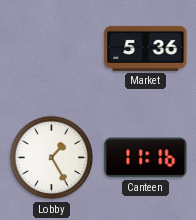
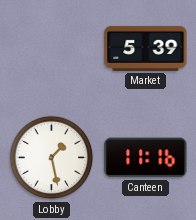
Market: 5:36 -> 5:39 (146, 48)
Lobby: 1:25 -> 1:28 (52, 158)
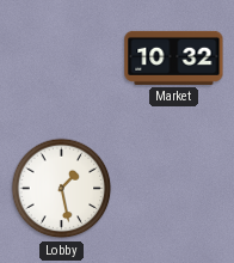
Market: 5:39 -> 10:32 (174, 57)
Canteen: 11:16 -> none (146, 158)
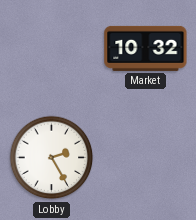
Lobby: 1:28 -> 2:25 (52, 158)
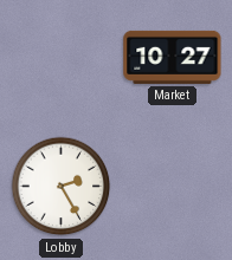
Market: 10:32 -> 10:27 (173, 57)
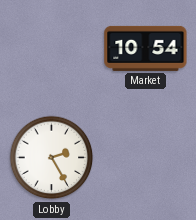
Market: 10:27 -> 10:54 (146, 48)
